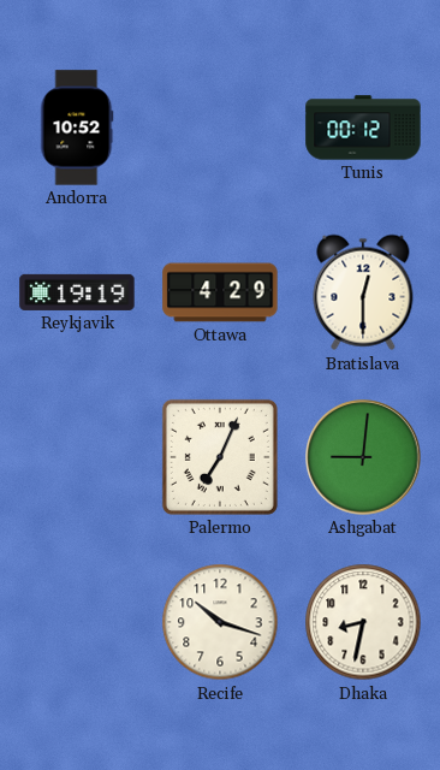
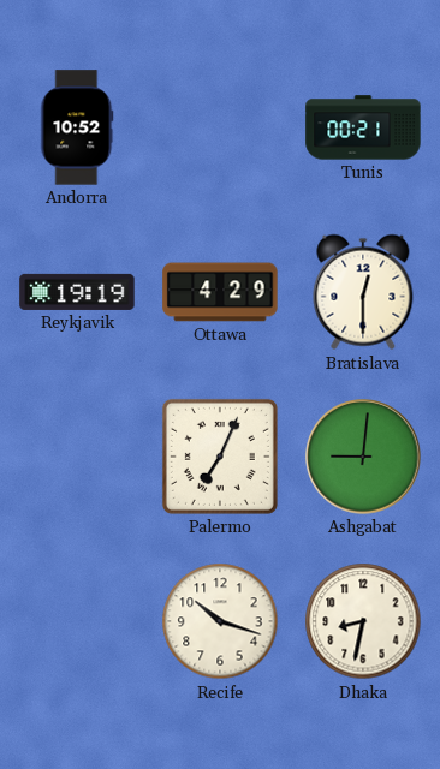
Tunis: 00:12 -> 00:21 (363, 127)
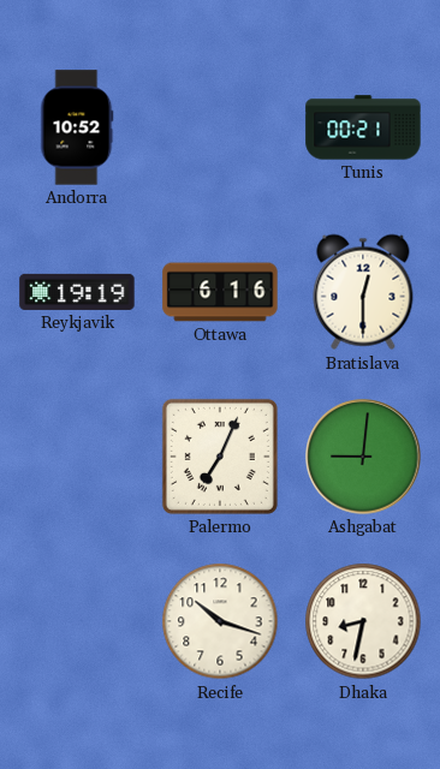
Ottawa: 4:29 -> 6:16 (220, 292)
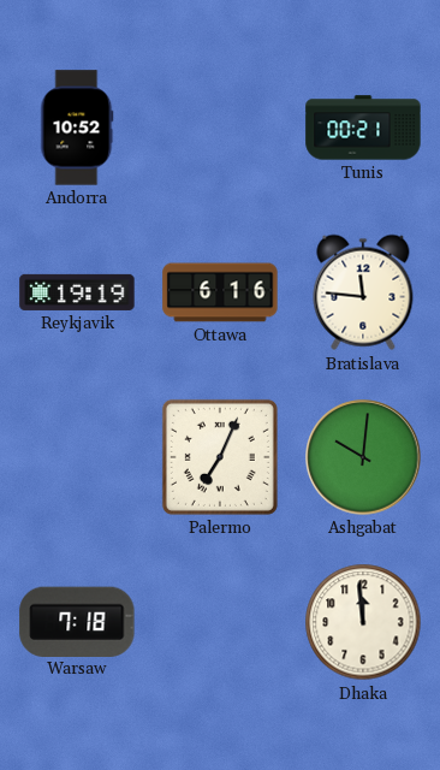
Bratislava: 12:30 -> 11:46 (363, 292)
Ashgabat: 9:01 -> 10:01 (363, 457)
Warsaw: none -> 7:18 (77, 621)
Recife: 10:18 -> none (220, 621)
Dhaka: 8:32 -> 11:59 (363, 622)
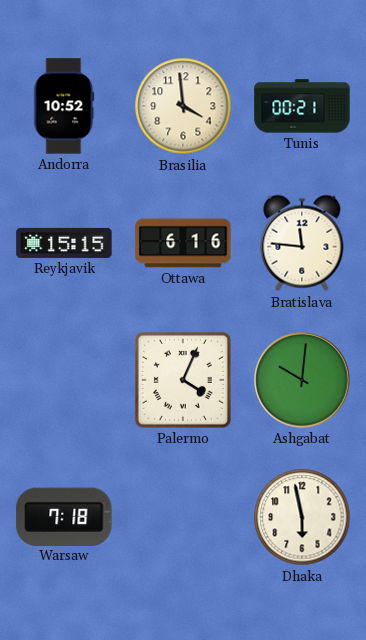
Brasilia: none -> 3:59 (183, 106)
Reykjavik: 19:19 -> 15:15 (64, 243)
Palermo: 7:04 -> 4:04 (183, 380)
Dhaka: 11:59 -> 5:58 (302, 517)
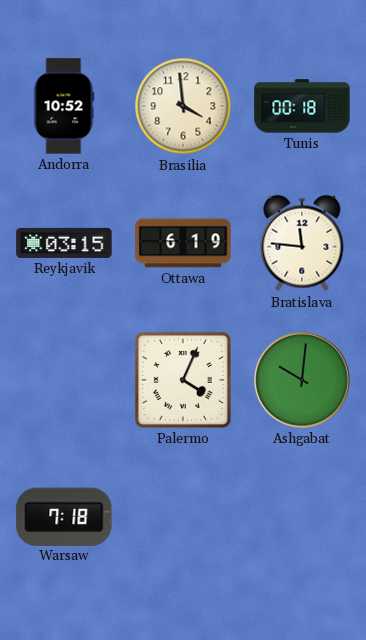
Tunis: 00:21 -> 00:18 (302, 106)
Reykjavik: 15:15 -> 03:15 (64, 243)
Ottawa: 6:16 -> 6:19 (183, 243)
Dhaka: 5:58 -> none (302, 517)
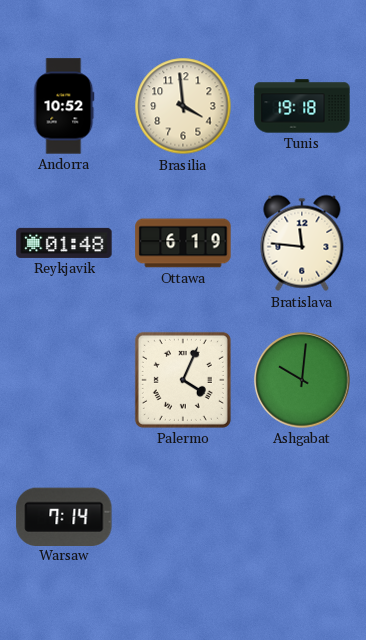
Tunis: 00:18 -> 19:18 (302, 106)
Reykjavik: 03:15 -> 01:48 (64, 243)
Warsaw: 7:18 -> 7:14 (64, 516)
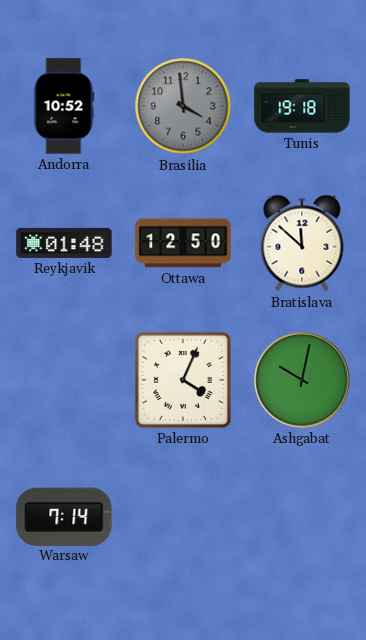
Brasilia dial: cream -> grey (183, 106)
Ottawa: 6:19 -> 12:50 (183, 243)
Bratislava: 11:46 -> 11:52 (302, 243)
Ashgabat: 10:01 -> 10:02 (302, 380)
